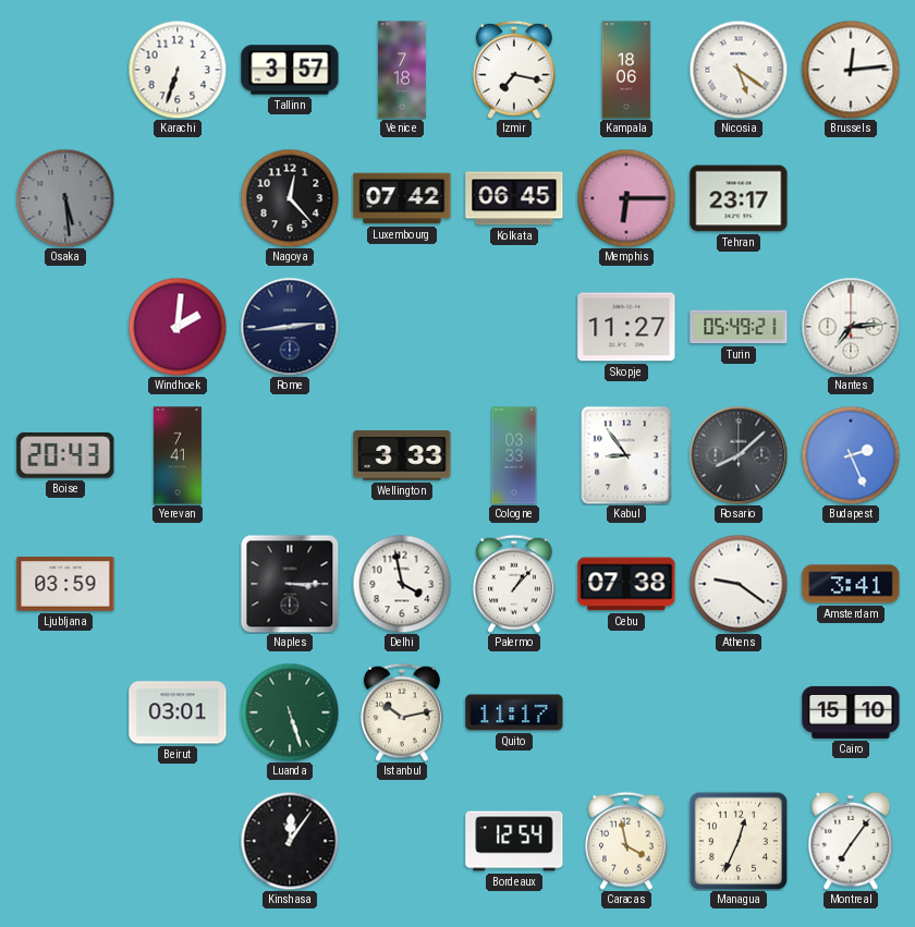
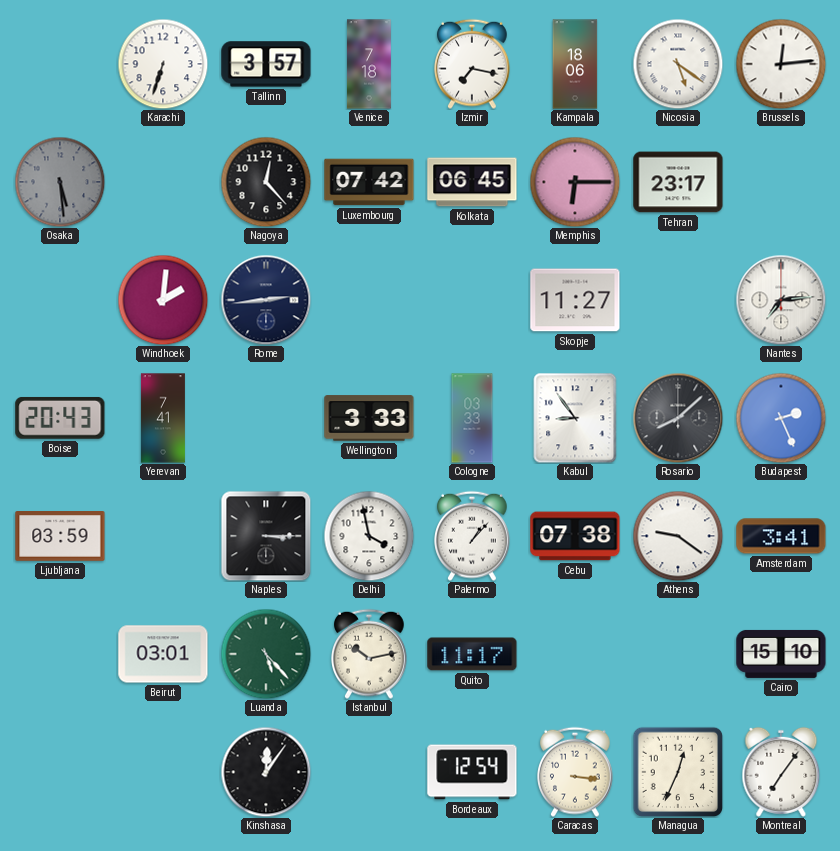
Turin: 05:49 -> none (739, 327)
Luanda: 5:27 -> 5:23 (266, 654)
Caracas: 3:58 -> 3:16 (576, 772)
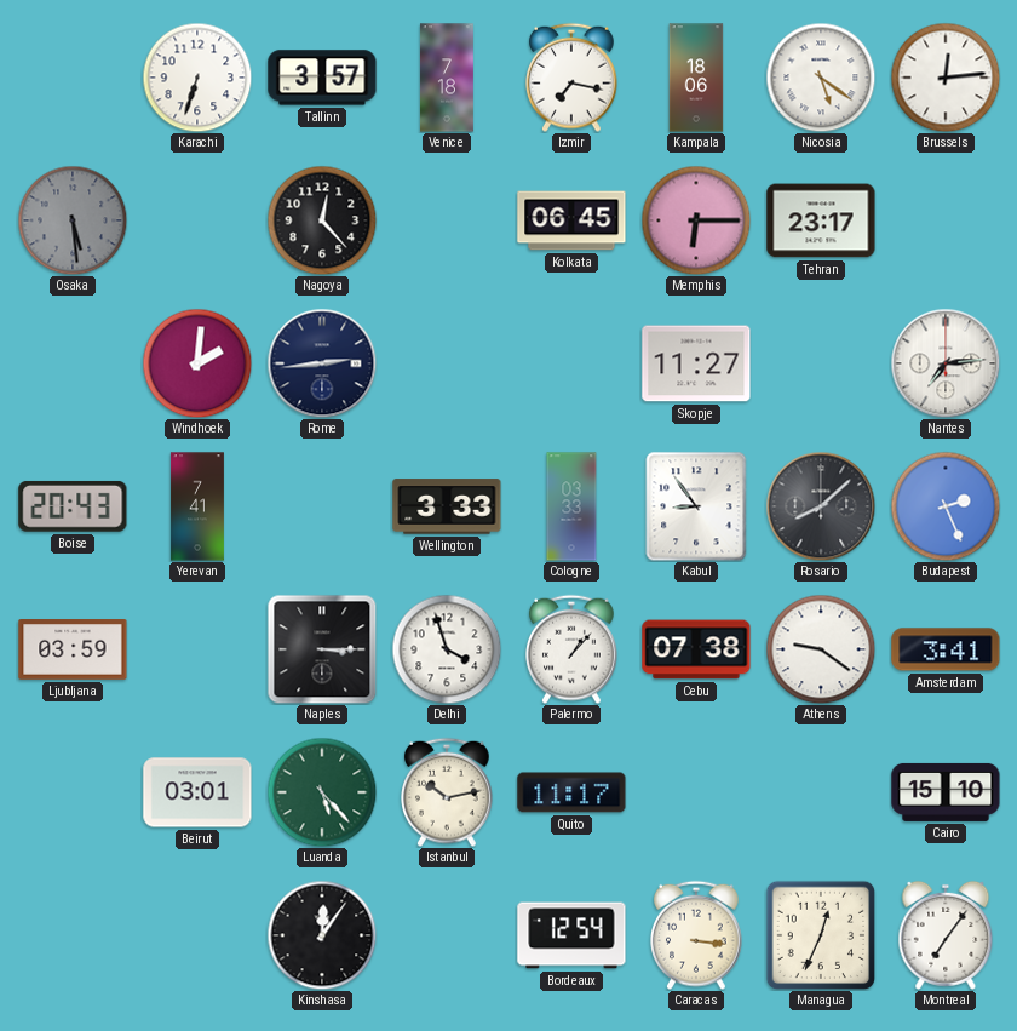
Luxembourg: 07:42 -> none (369, 182)
Delhi: 3:58 -> 3:57 (447, 649)
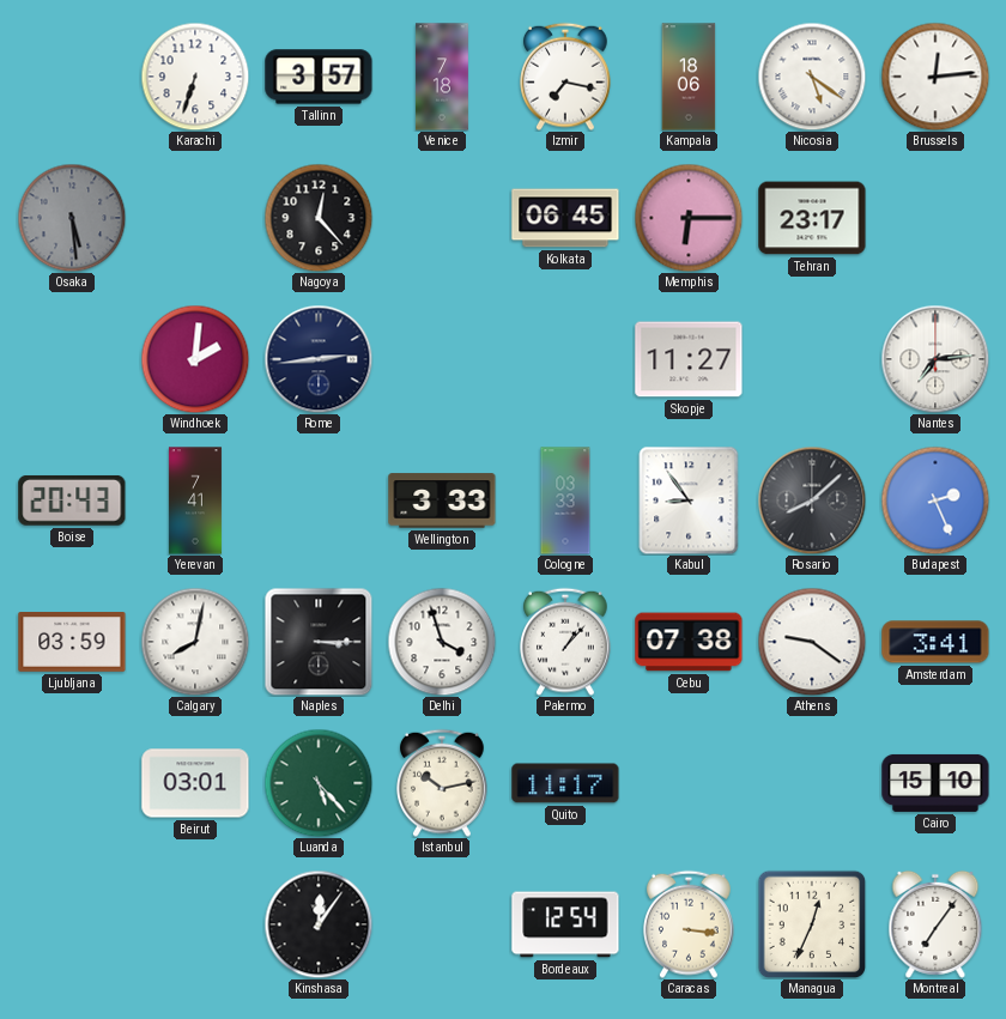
Calgary: none -> 8:02 (195, 642)
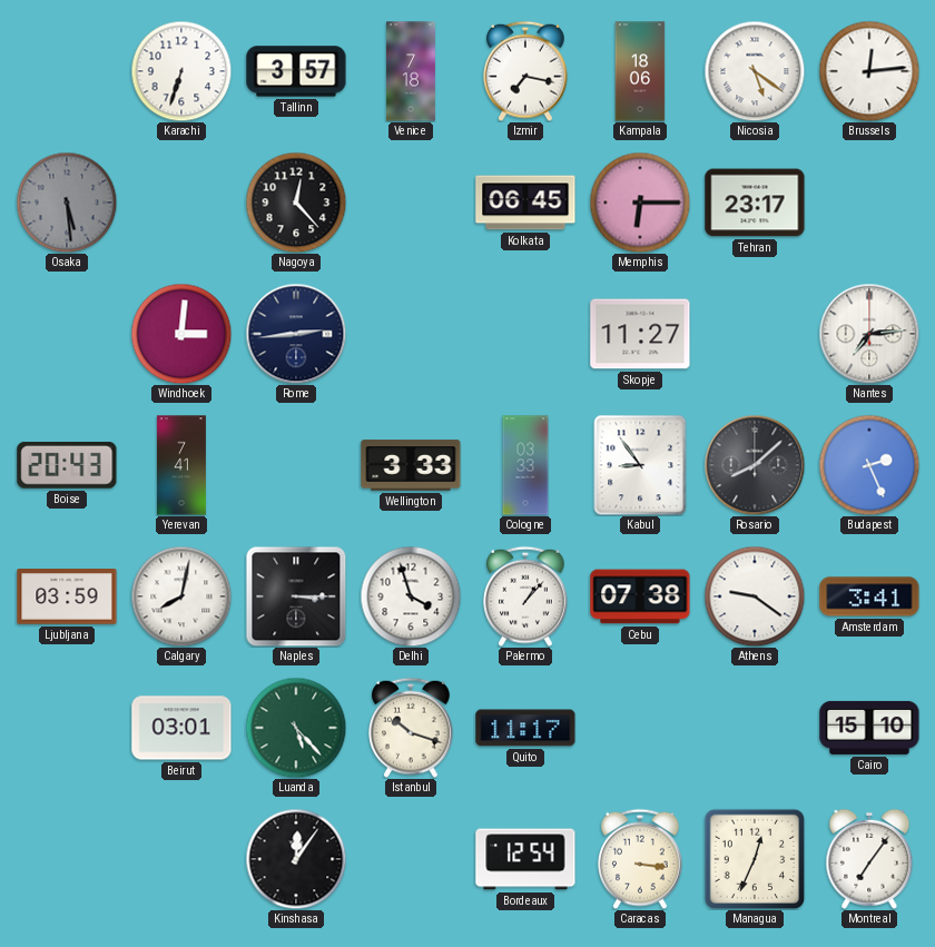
Windhoek: 2:01 -> 3:01 (181, 334)
Istanbul: 10:13 -> 10:18 (412, 728)
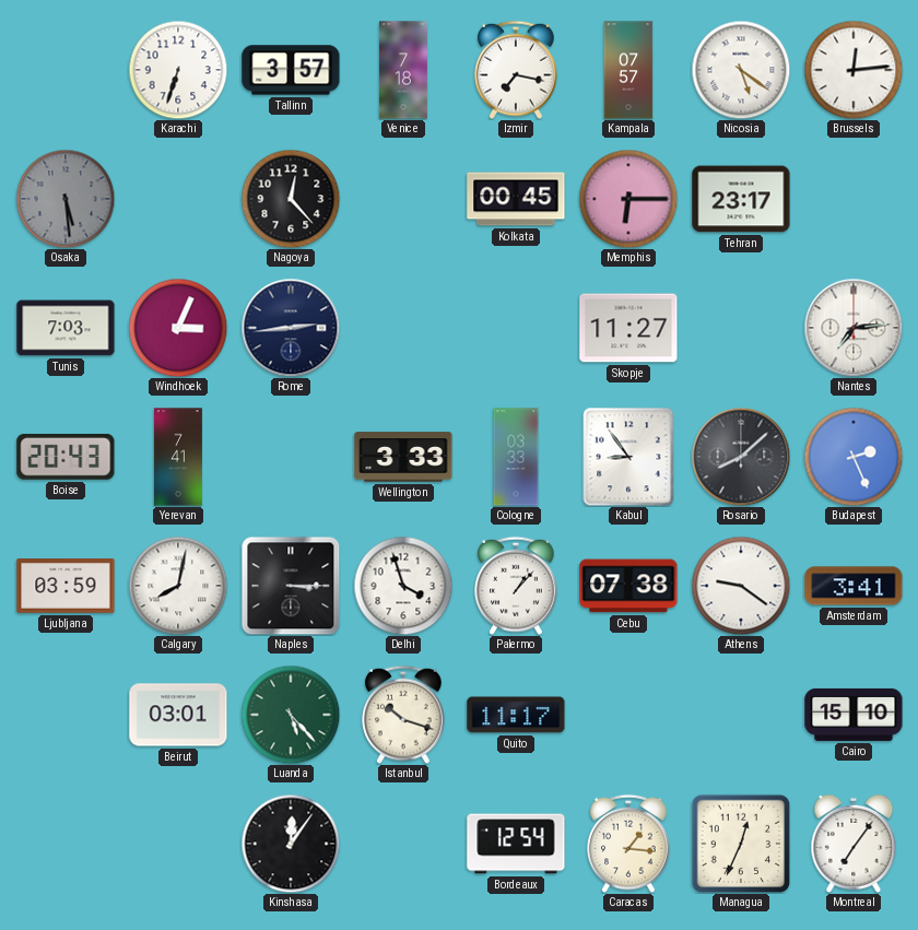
Kampala: 18:06 -> 07:57 (628, 70)
Kolkata: 06:45 -> 00:45 (516, 199)
Tunis: none -> 7:03 (66, 328)
Windhoek: 3:01 -> 3:04 (178, 328)
Caracas: 3:16 -> 1:16 (629, 844)
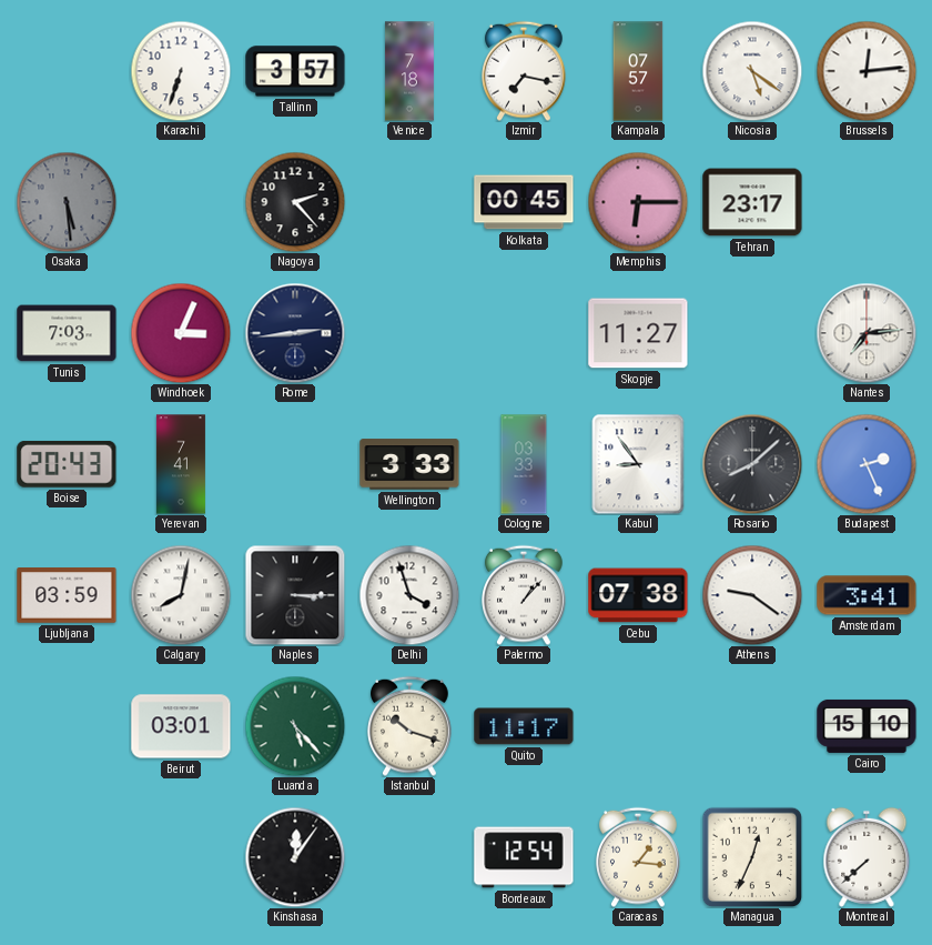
Nagoya: 12:23 -> 2:23 (295, 202)
Montreal: 7:06 -> 7:38 (867, 857)
